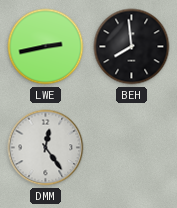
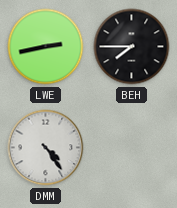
BEH: 7:59 -> 7:45 (132, 47)
DMM: 12:24 -> 4:24 (46, 148)
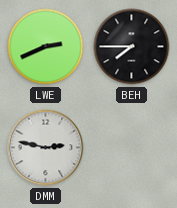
LWE: 2:43 -> 2:41 (46, 47)
DMM: 4:24 -> 2:47 (46, 148)
